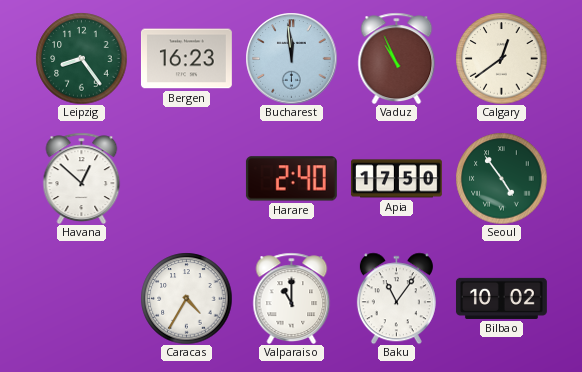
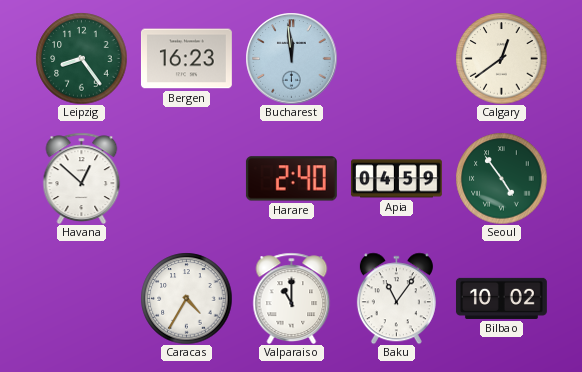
Vaduz: 10:56 -> none (397, 58)
Apia: 17:50 -> 04:59 (396, 179)
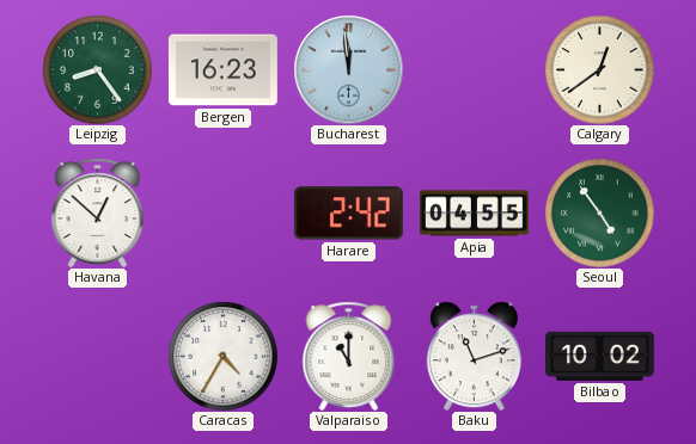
Harare: 2:40 -> 2:42 (348, 214)
Apia: 04:59 -> 04:55 (474, 214)
Baku: 11:06 -> 11:12 (474, 356)
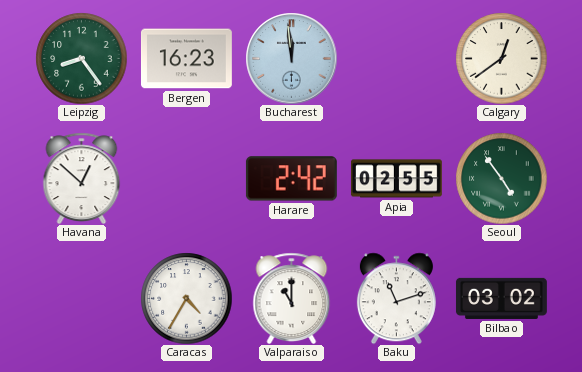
Apia: 04:55 -> 02:55 (396, 179)
Bilbao: 10:02 -> 03:02 (501, 298)
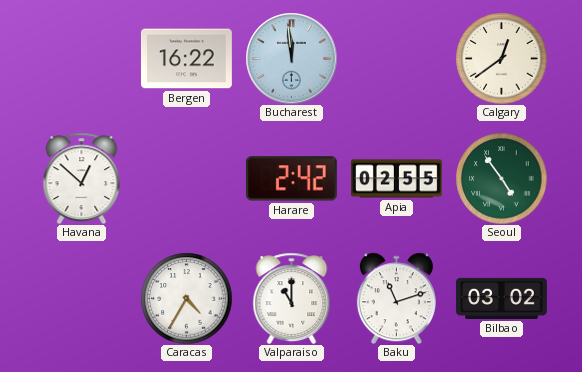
Leipzig: 8:24 -> none (81, 58)
Bergen: 16:23 -> 16:22 (186, 59)
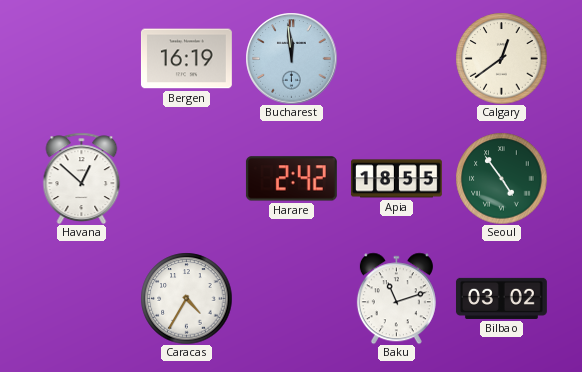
Bergen: 16:22 -> 16:19 (186, 59)
Apia: 02:55 -> 18:55 (396, 179)
Valparaiso: 11:00 -> none (292, 298)
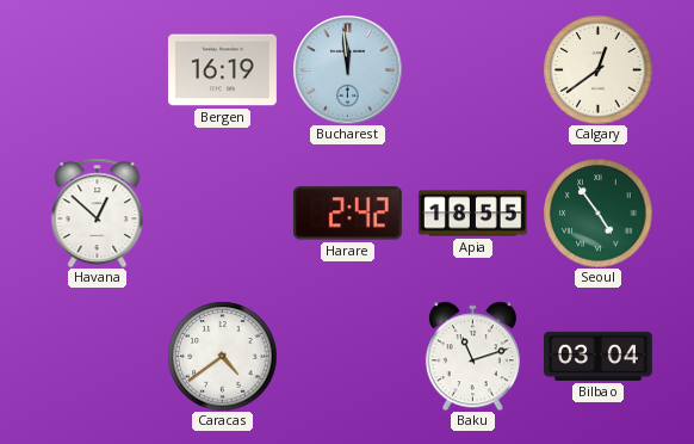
Caracas: 4:35 -> 4:39 (222, 356)
Bilbao: 03:02 -> 03:04 (597, 356)
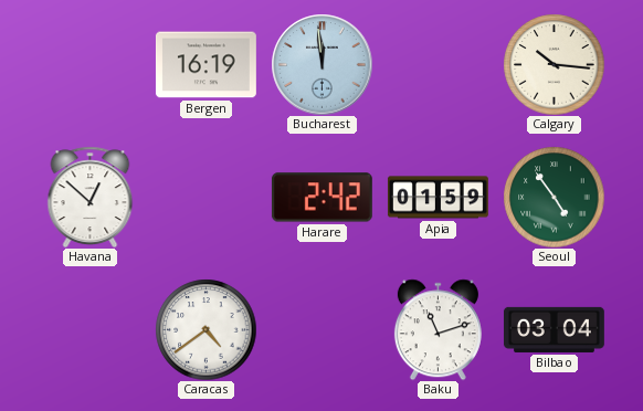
Calgary: 12:39 -> 10:16 (554, 64)
Apia: 18:55 -> 01:59 (438, 198)
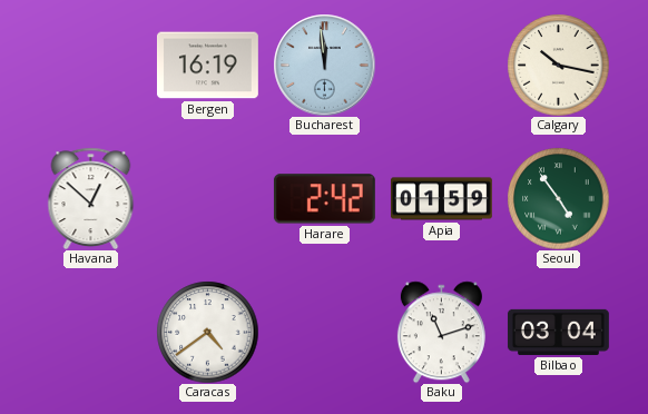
Calgary: 10:16 -> 10:17 (558, 65)
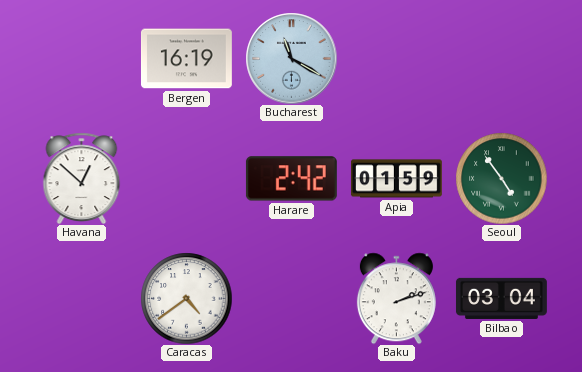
Bucharest: 11:59 -> 11:20 (291, 58)
Calgary: 10:17 -> none (558, 65)
Baku: 11:12 -> 2:12 (396, 298)
